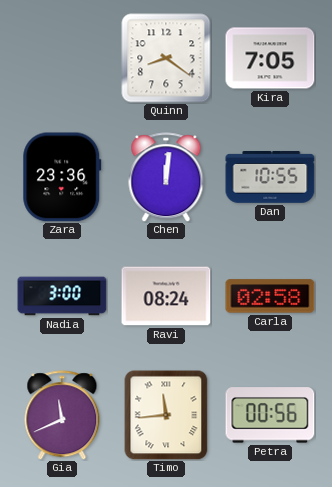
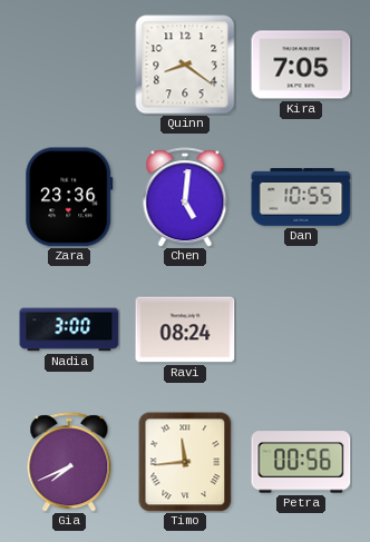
Chen: 12:01 -> 5:01 (185, 197)
Carla: 02:58 -> none (270, 296)
Gia: 11:41 -> 7:41 (69, 462)
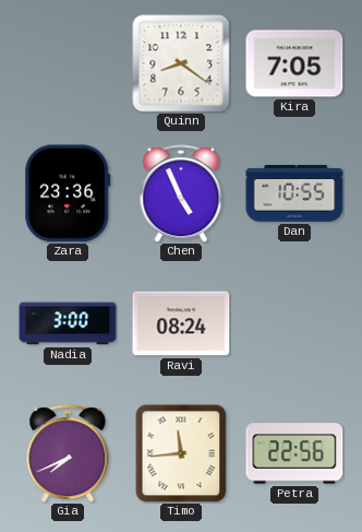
Chen: 5:01 -> 4:56 (181, 193)
Petra: 00:56 -> 22:56 (294, 453)
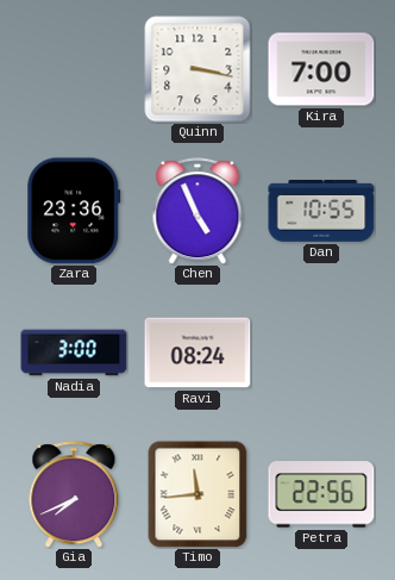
Quinn: 8:21 -> 3:17 (197, 69)
Kira: 7:05 -> 7:00 (321, 69)
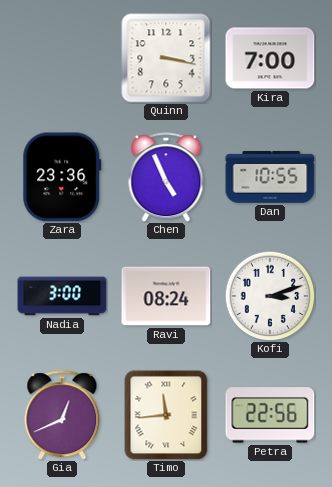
Kofi: none -> 3:12 (270, 296)
Gia: 7:41 -> 12:41 (62, 415)
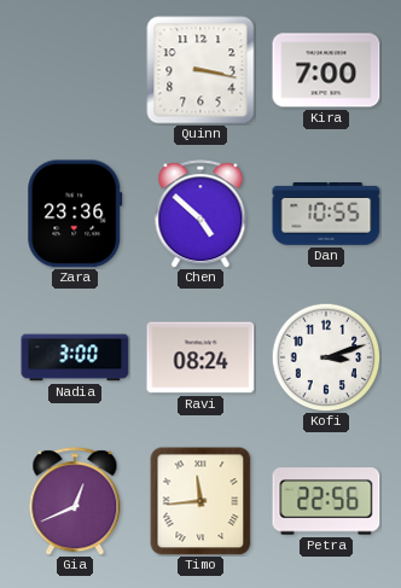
Chen: 4:56 -> 4:52 (200, 214)
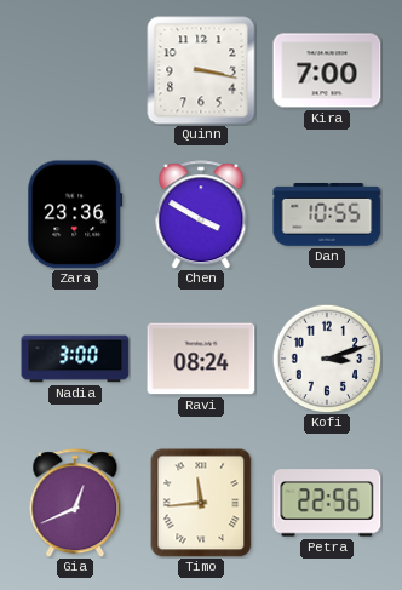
Chen: 4:52 -> 3:50 (201, 214)
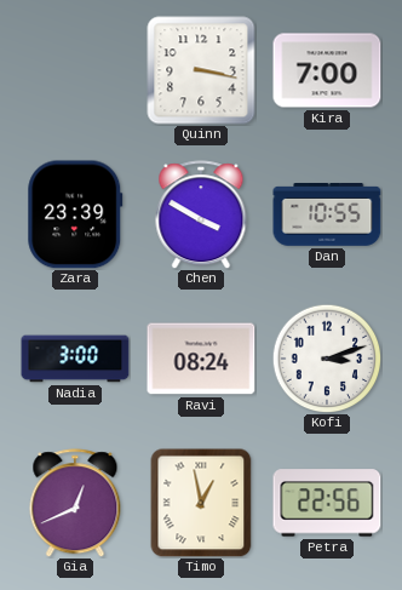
Zara: 23:36 -> 23:39 (75, 214)
Timo: 11:44 -> 12:58 (201, 503)
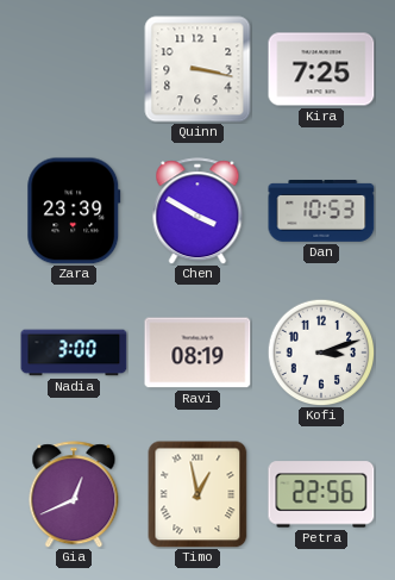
Kira: 7:00 -> 7:25 (321, 69)
Dan: 10:55 -> 10:53 (321, 211)
Ravi: 08:24 -> 08:19 (197, 353)
